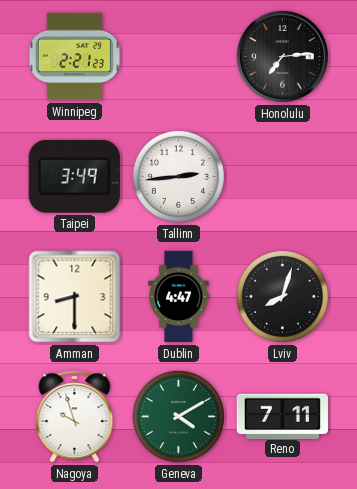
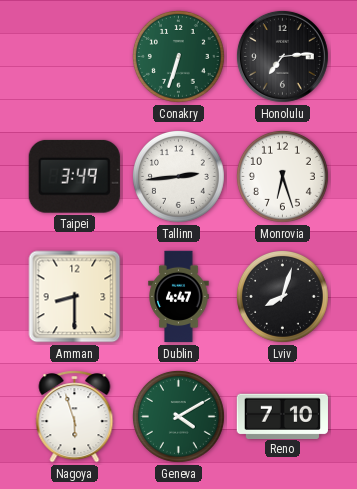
Winnipeg: 2:21 -> none (74, 57)
Conakry: none -> 6:33 (178, 56)
Monrovia: none -> 6:27 (282, 176)
Nagoya: 9:57 -> 5:57 (75, 417)
Reno: 7:11 -> 7:10 (282, 416)
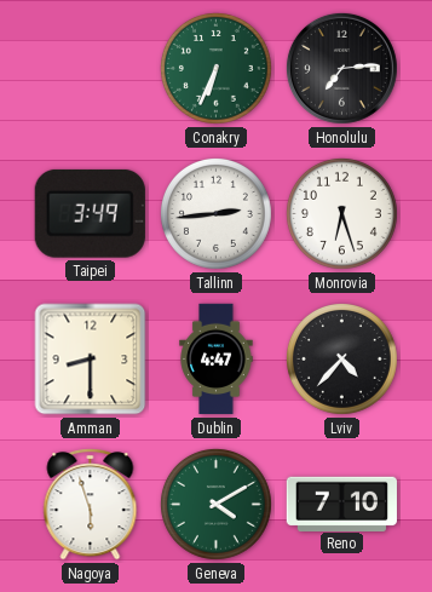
Conakry: 6:33 -> 6:34 (215, 68)
Lviv: 8:03 -> 4:37 (341, 358)
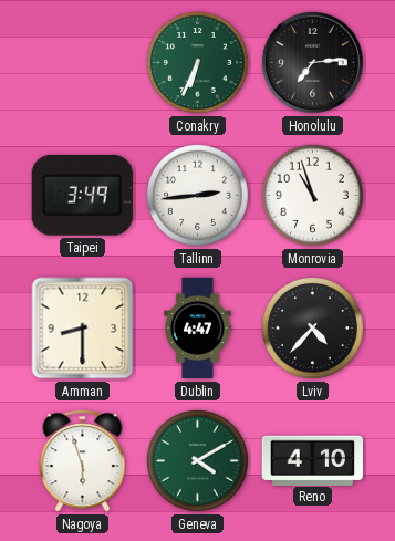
Monrovia: 6:27 -> 10:57 (312, 195)
Reno: 7:10 -> 4:10 (312, 460)
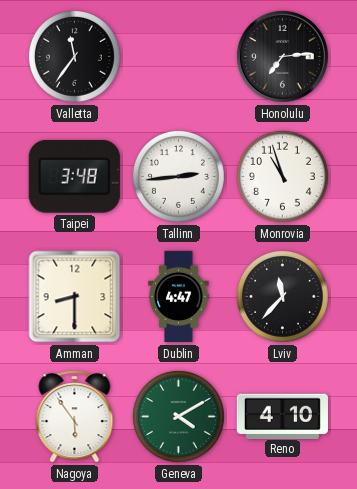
Valletta: none -> 11:36 (74, 56)
Conakry: 6:34 -> none (197, 62)
Taipei: 3:49 -> 3:48 (74, 176)
Lviv: 4:37 -> 11:37 (282, 296)
Nagoya: 5:57 -> 5:54 (75, 417)
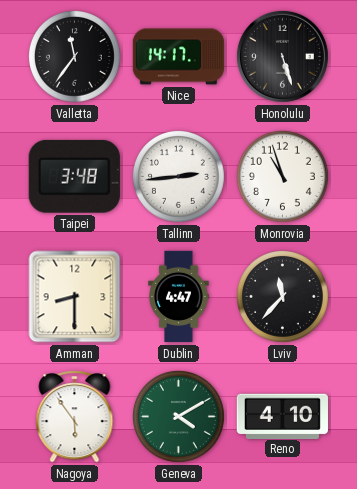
Nice: none -> 14:17 (179, 57)
Honolulu: 7:14 -> 5:27 (282, 56)
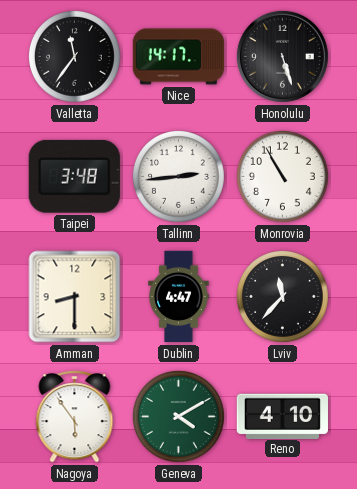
Monrovia: 10:57 -> 10:55 (282, 176)
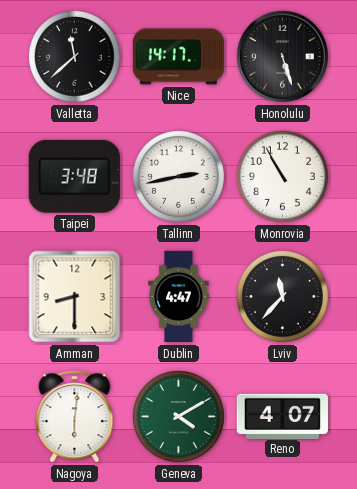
Valletta: 11:36 -> 11:38 (74, 56)
Tallinn: 2:44 -> 2:43 (178, 176)
Nagoya: 5:54 -> 6:01 (75, 417)
Reno: 4:10 -> 4:07 (282, 416)
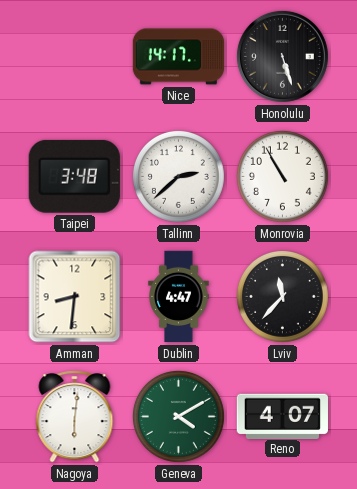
Valletta: 11:38 -> none (74, 56)
Tallinn: 2:43 -> 2:38 (178, 176)
Amman: 8:30 -> 8:31 (75, 297)
